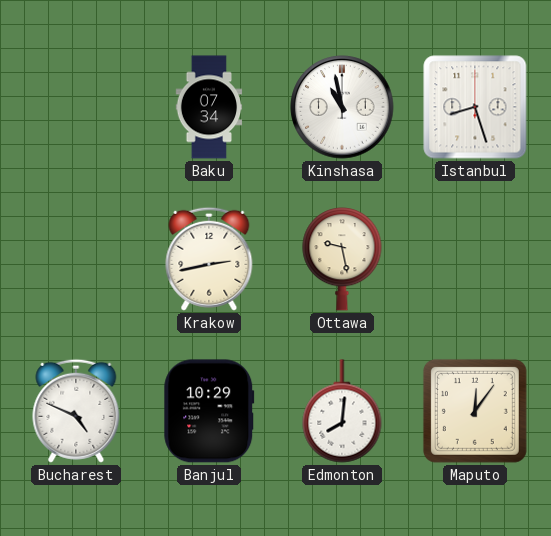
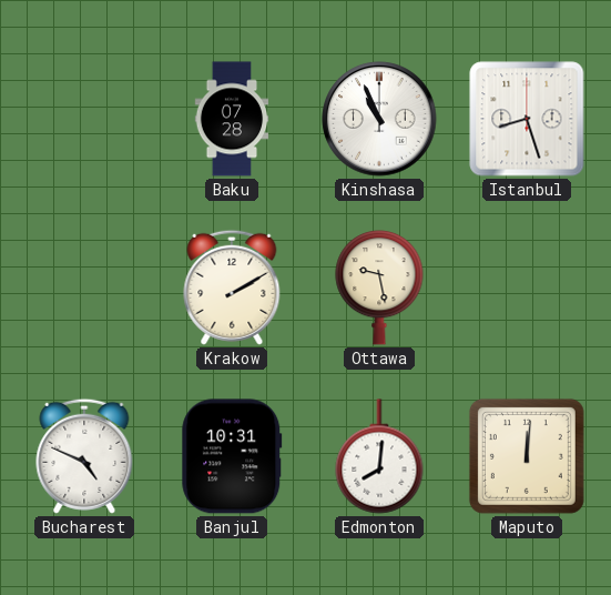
Baku: 07:34 -> 07:28 (232, 119)
Kinshasa: 10:58 -> 10:56 (379, 119)
Krakow: 2:43 -> 2:10 (232, 288)
Banjul: 10:29 -> 10:31 (232, 456)
Maputo: 12:06 -> 12:01 (527, 456)
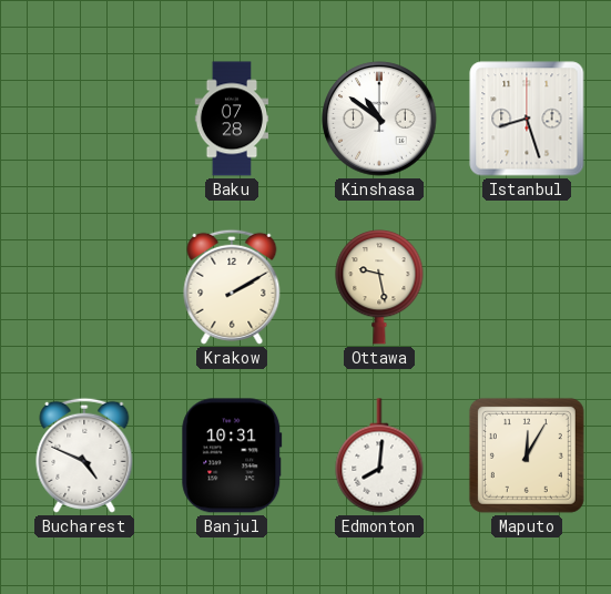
Kinshasa: 10:56 -> 10:51 (379, 119)
Maputo: 12:01 -> 12:05 (527, 455)
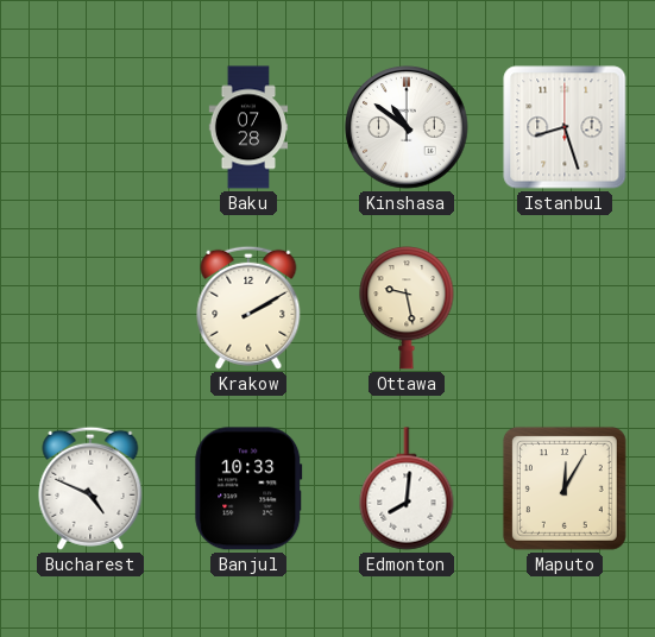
Banjul: 10:31 -> 10:33 (248, 488)
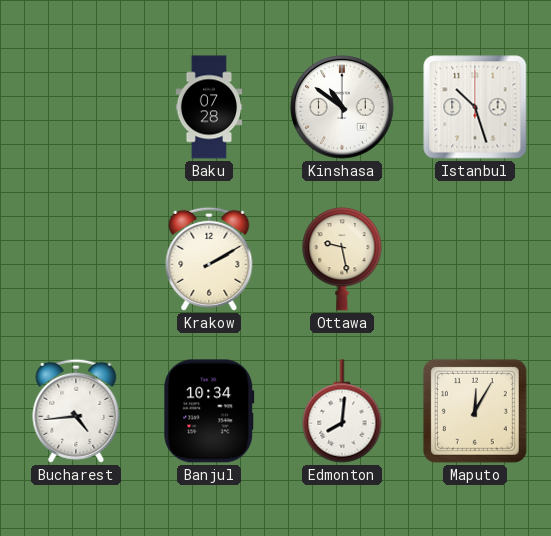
Istanbul: 8:27 -> 10:27 (475, 107)
Bucharest: 4:49 -> 4:44 (76, 411)
Banjul: 10:33 -> 10:34 (209, 411)
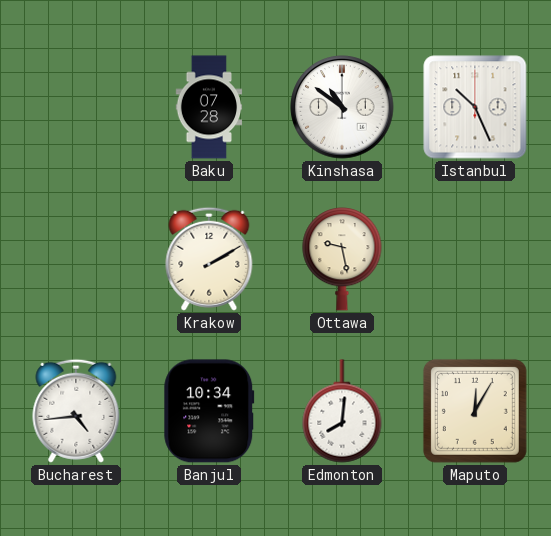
Istanbul: 10:27 -> 10:26 (475, 107)
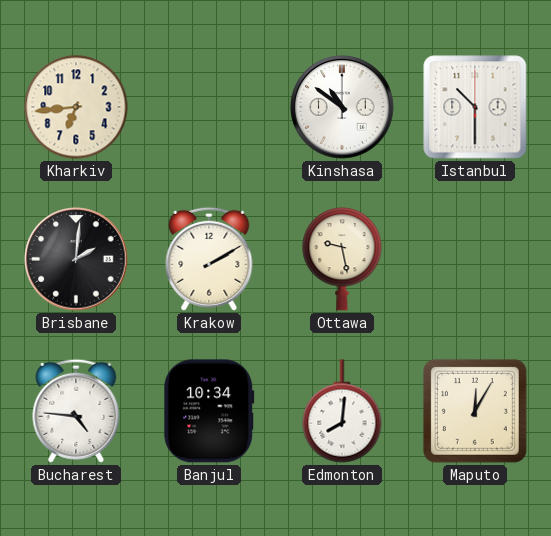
Kharkiv: none -> 6:44 (76, 107)
Baku: 07:28 -> none (209, 107)
Istanbul: 10:26 -> 10:30 (475, 107)
Brisbane: none -> 2:01 (76, 259)
Bucharest: 4:44 -> 4:46 (76, 411)
